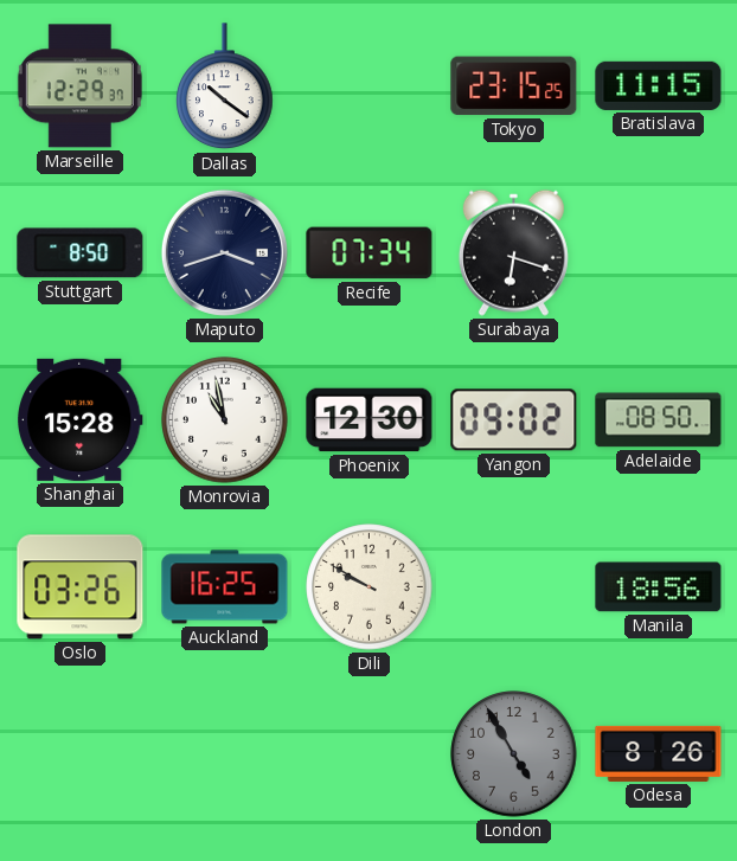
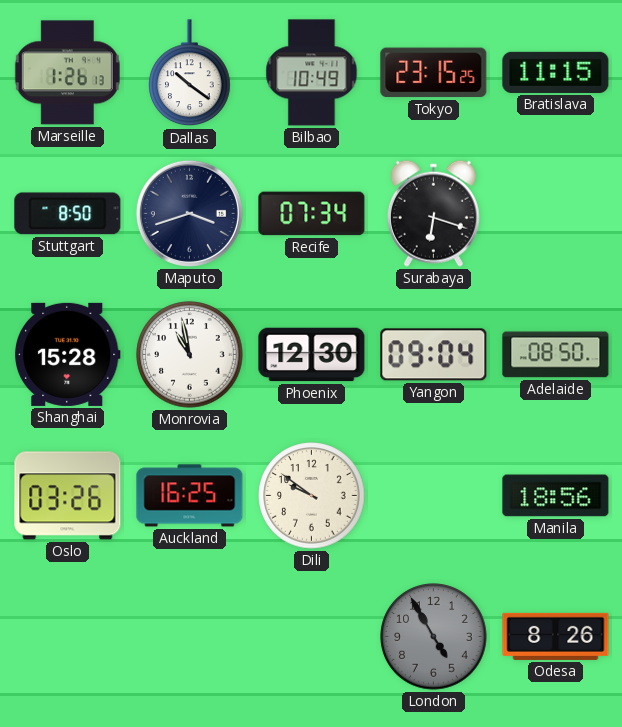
Marseille: 12:29 -> 1:26 (67, 73)
Bilbao: none -> 10:49 (312, 73)
Yangon: 09:02 -> 09:04 (434, 355)
Dili: 9:50 -> 9:51 (312, 496)
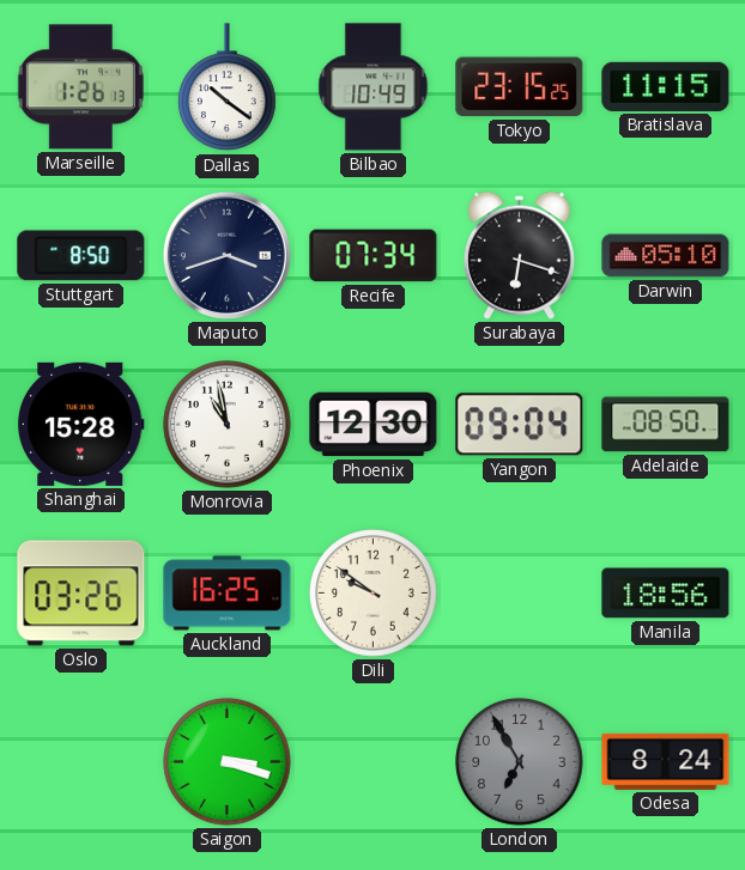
Darwin: none -> 05:10 (666, 256)
Saigon: none -> 3:18 (228, 762)
London: 4:55 -> 6:55 (520, 762)
Odesa: 8:26 -> 8:24 (666, 761)
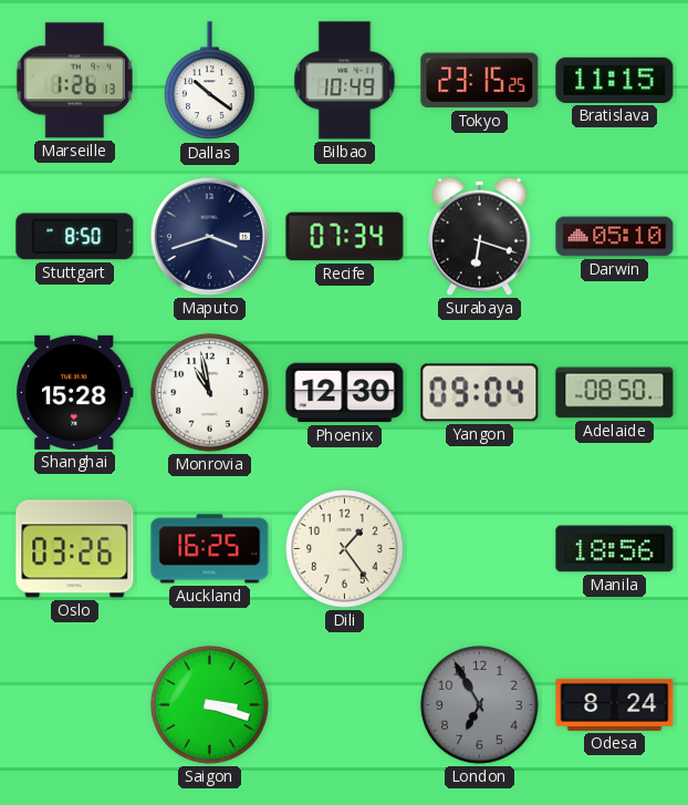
Dili: 9:51 -> 1:24 (345, 549)
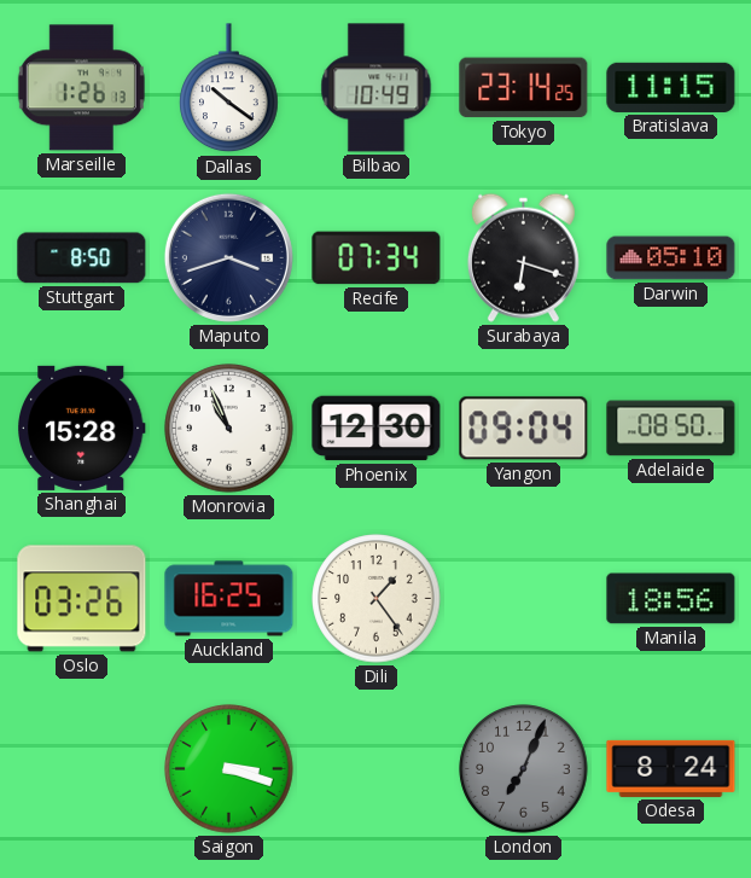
Tokyo: 23:15 -> 23:14 (524, 88)
Monrovia: 10:58 -> 10:56 (229, 429)
London: 6:55 -> 7:04 (524, 769)
